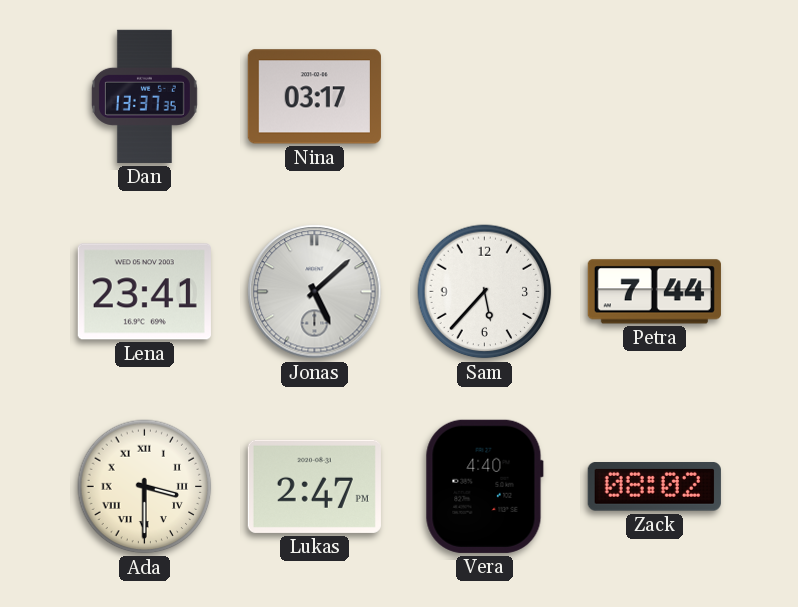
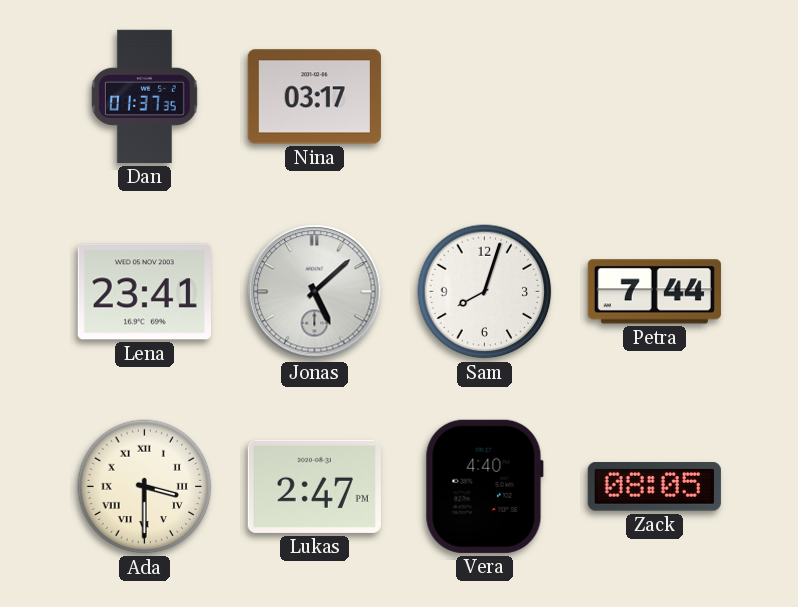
Dan: 13:37 -> 01:37 (144, 96)
Sam: 5:37 -> 8:03 (485, 292)
Zack: 08:02 -> 08:05 (654, 487)
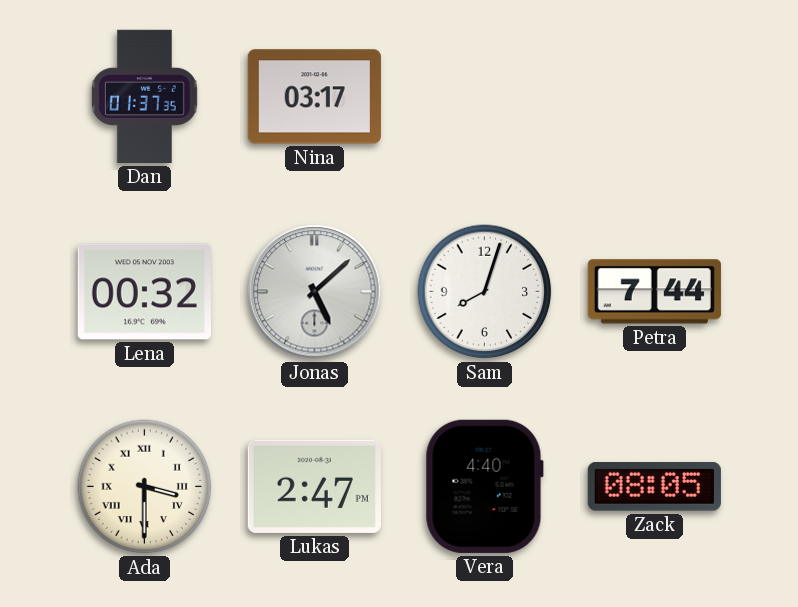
Lena: 23:41 -> 00:32 (144, 292)
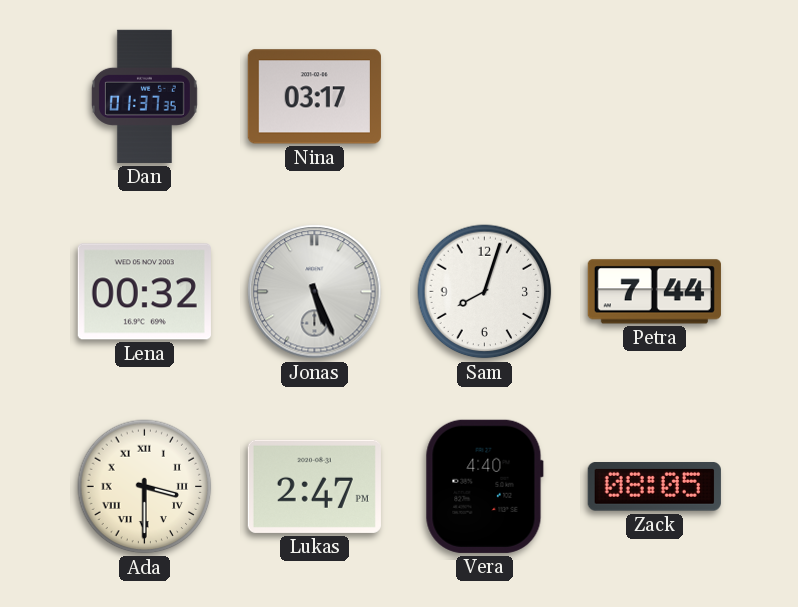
Jonas: 5:08 -> 5:26 (315, 292)
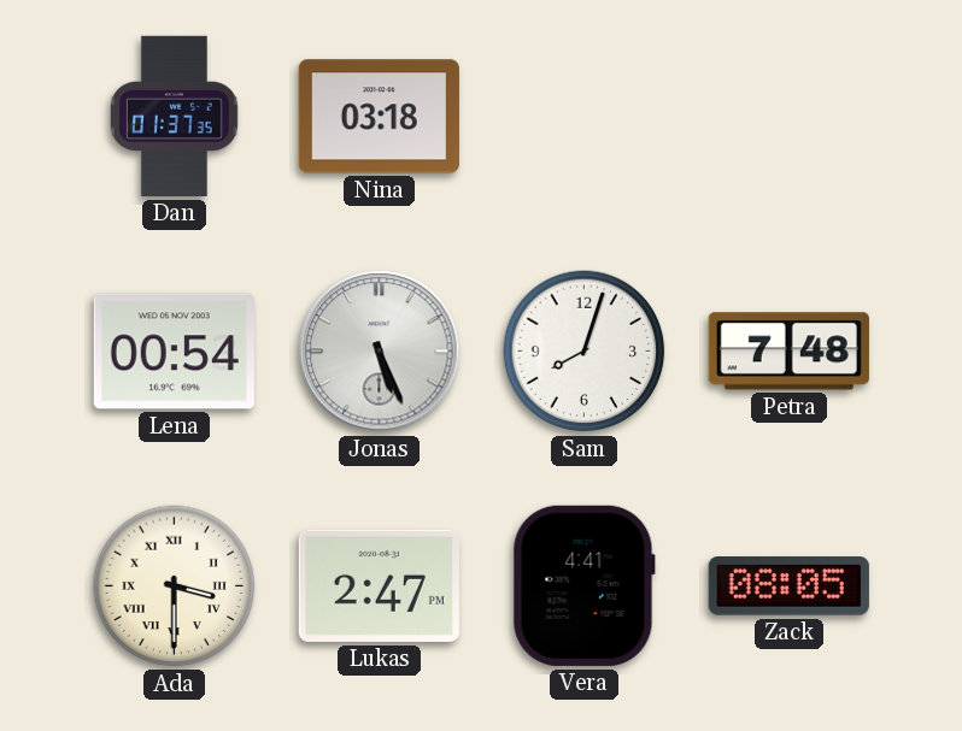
Nina: 03:17 -> 03:18 (379, 117)
Lena: 00:32 -> 00:54 (174, 352)
Petra: 7:44 -> 7:48 (788, 352)
Vera: 4:40 -> 4:41 (583, 585)
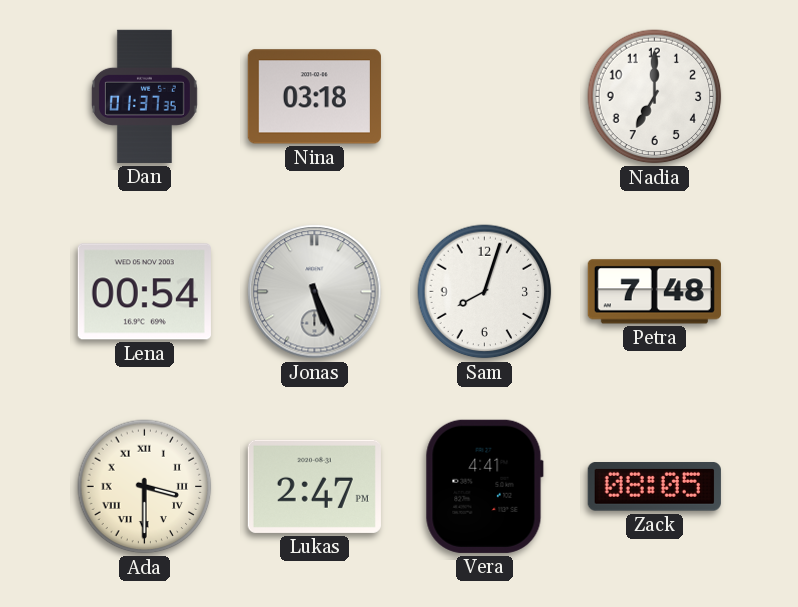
Nadia: none -> 7:00 (655, 97)
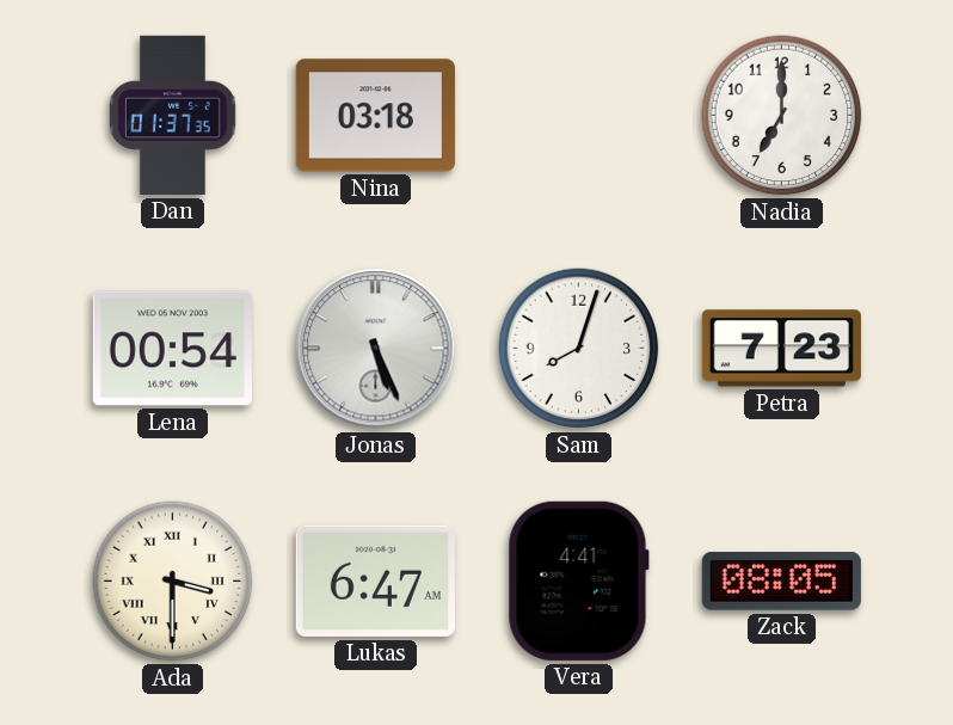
Petra: 7:48 -> 7:23 (781, 349)
Lukas: 2:47 -> 6:47 (375, 580)
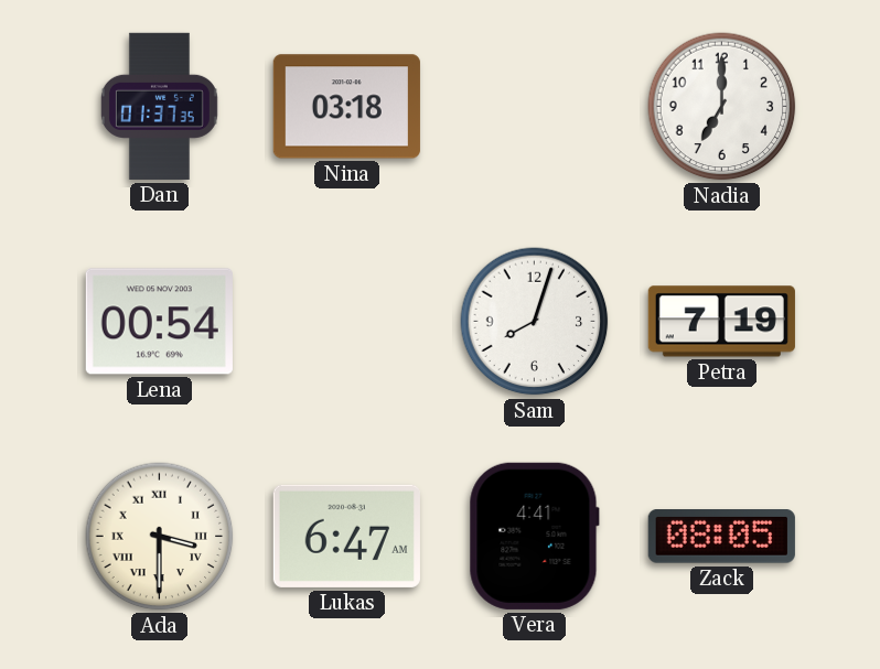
Jonas: 5:26 -> none (376, 349)
Petra: 7:23 -> 7:19 (721, 322)
